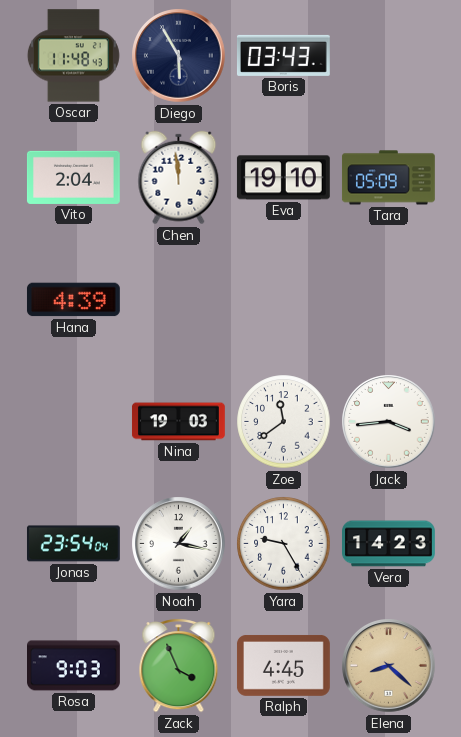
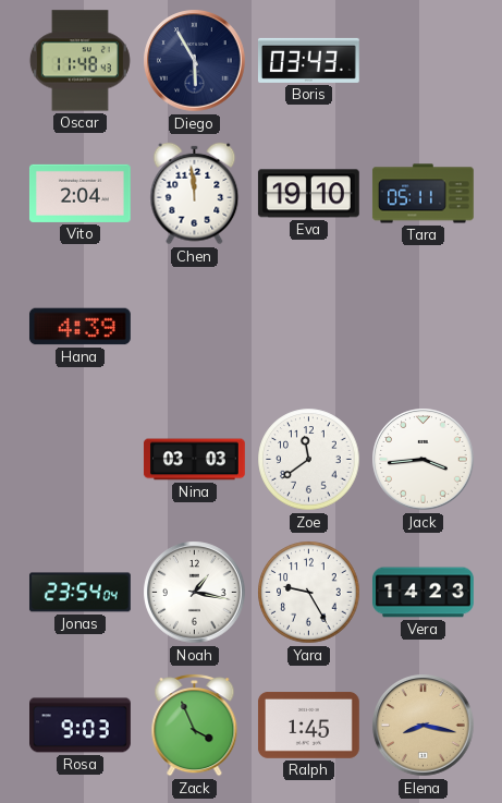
Tara: 05:09 -> 05:11 (423, 194)
Nina: 19:03 -> 03:03 (194, 460)
Ralph: 4:45 -> 1:45 (308, 725)
Elena: 8:22 -> 8:17 (424, 726)
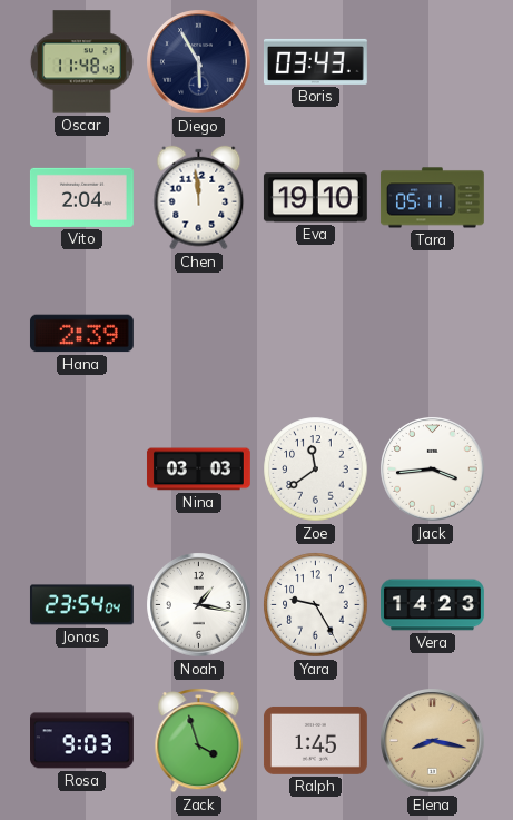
Hana: 4:39 -> 2:39 (81, 334)
Zack: 3:56 -> 3:57 (199, 740)
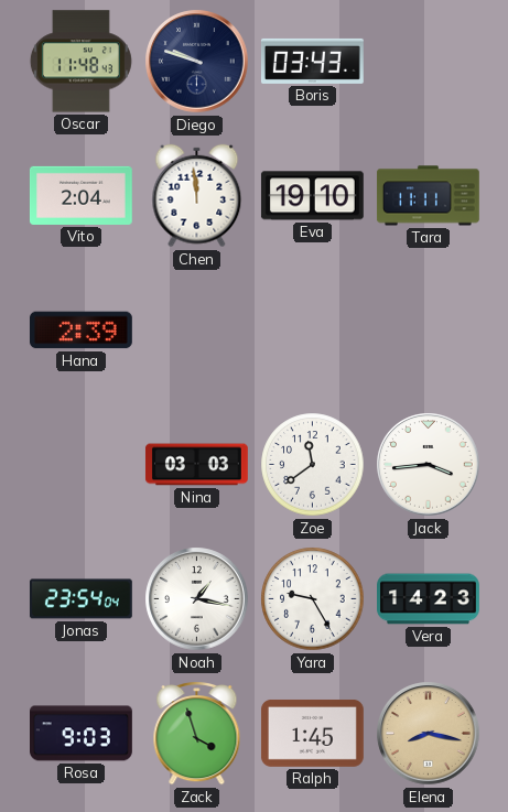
Diego: 5:55 -> 9:48 (197, 62)
Tara: 05:11 -> 11:11 (428, 196)
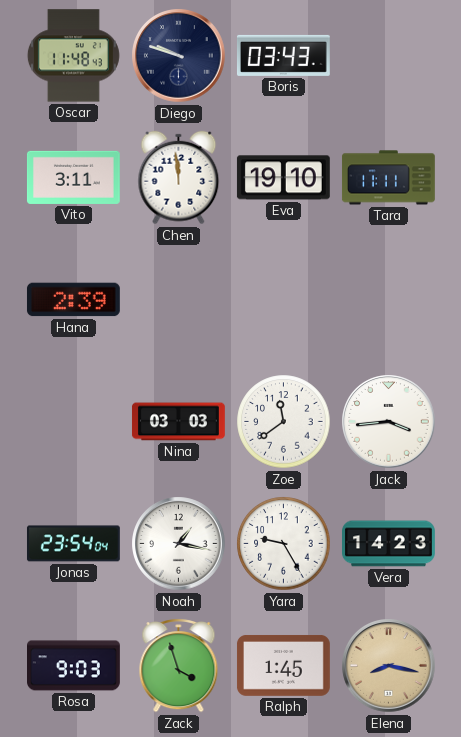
Vito: 2:04 -> 3:11 (73, 177)
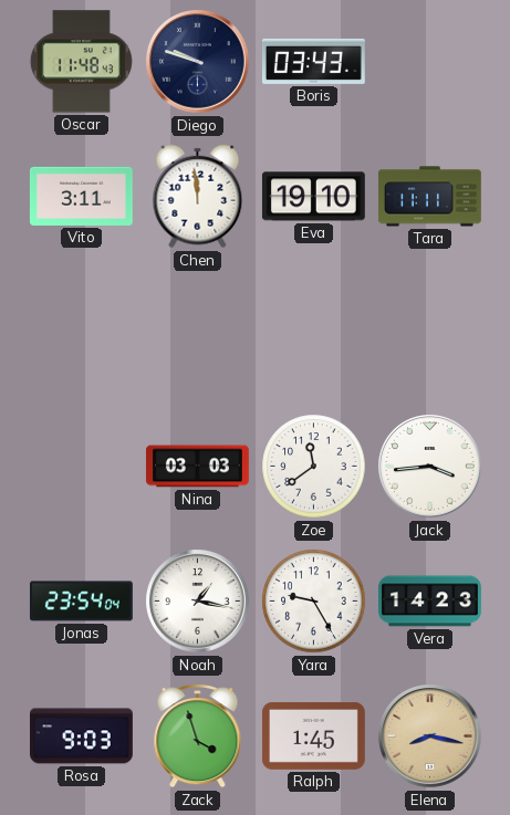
Hana: 2:39 -> none (73, 300)
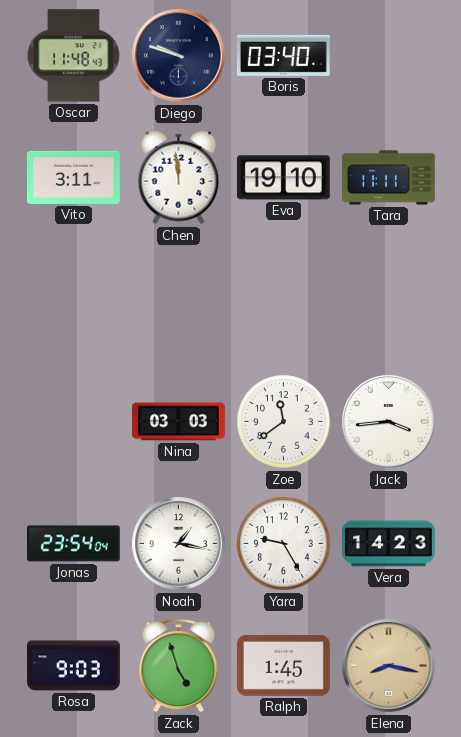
Boris: 03:43 -> 03:40 (283, 55)
Zack: 3:57 -> 4:57 (179, 665)
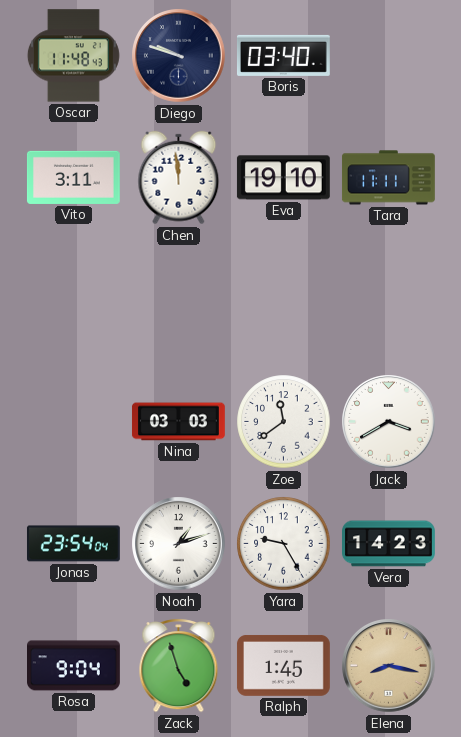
Jack: 3:44 -> 3:40 (389, 422)
Noah: 1:17 -> 1:12 (179, 544)
Rosa: 9:03 -> 9:04 (74, 666)
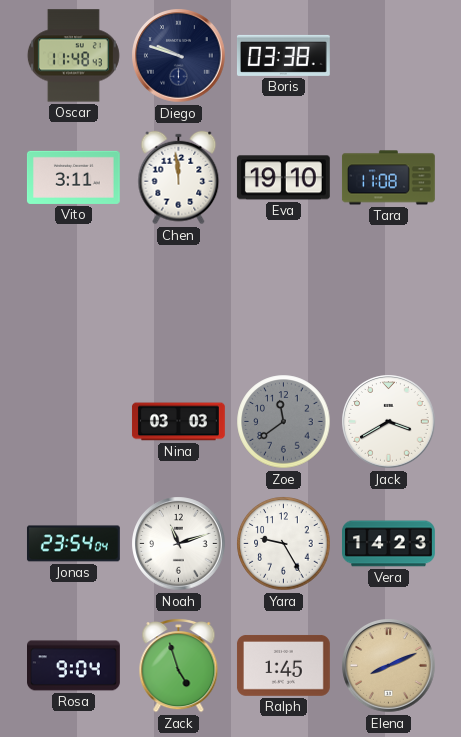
Boris: 03:40 -> 03:38 (283, 55)
Tara: 11:11 -> 11:08 (388, 178)
Zoe dial: white -> grey (284, 422)
Noah: 1:12 -> 11:12 (179, 544)
Elena: 8:17 -> 8:11 (389, 666)
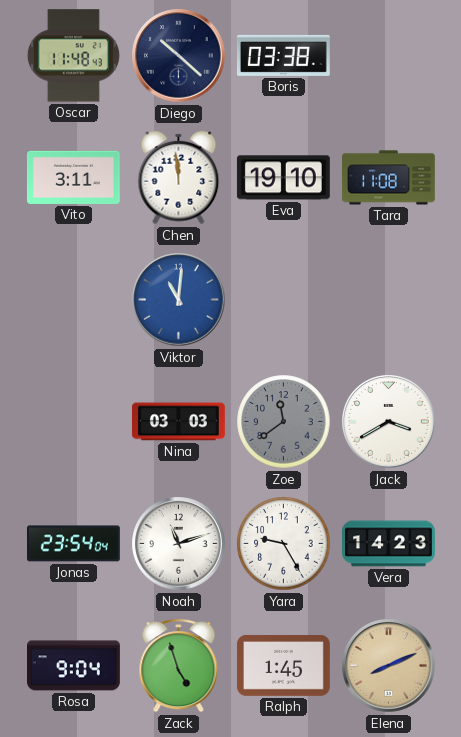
Diego: 9:48 -> 10:22 (179, 56)
Viktor: none -> 11:01 (179, 300)
